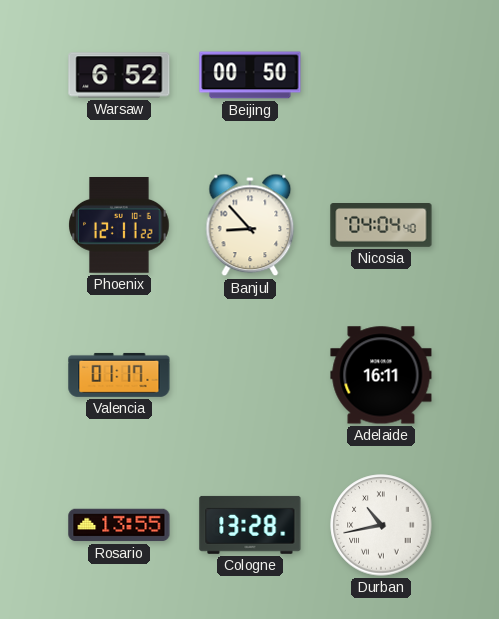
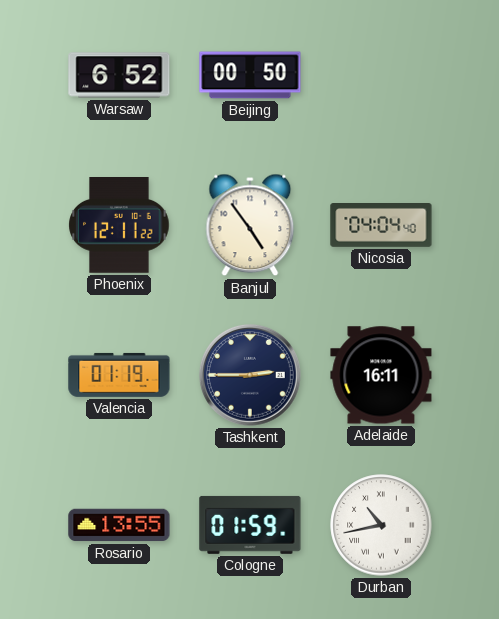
Banjul: 8:53 -> 4:54 (250, 225)
Valencia: 01:17 -> 01:19 (119, 375)
Tashkent: none -> 2:45 (250, 375)
Cologne: 13:28 -> 01:59 (250, 525)
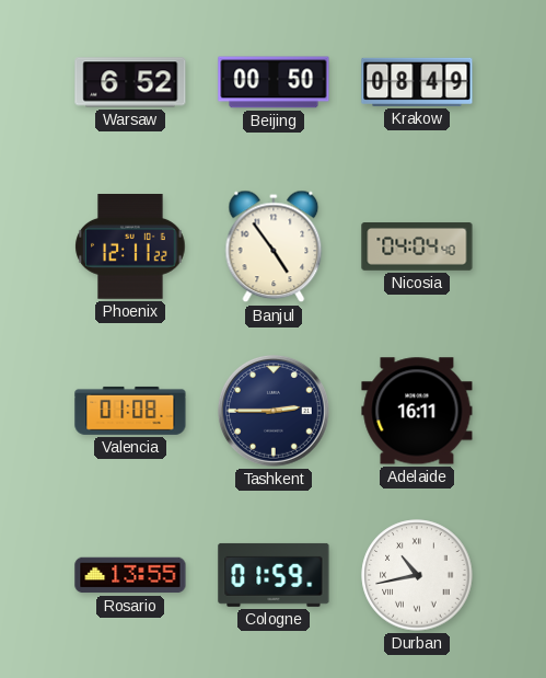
Krakow: none -> 08:49 (417, 82)
Valencia: 01:19 -> 01:08 (130, 411)
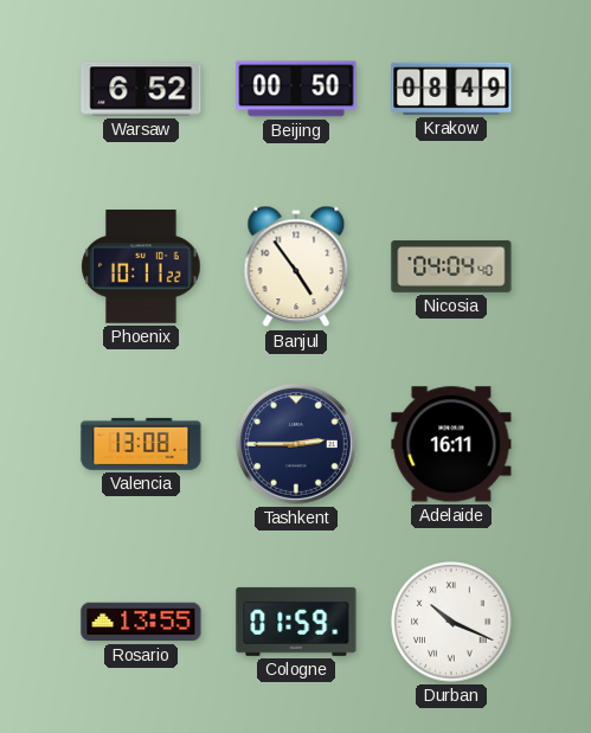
Phoenix: 12:11 -> 10:11 (141, 268)
Valencia: 01:08 -> 13:08 (141, 444)
Durban: 10:43 -> 10:19 (451, 622)
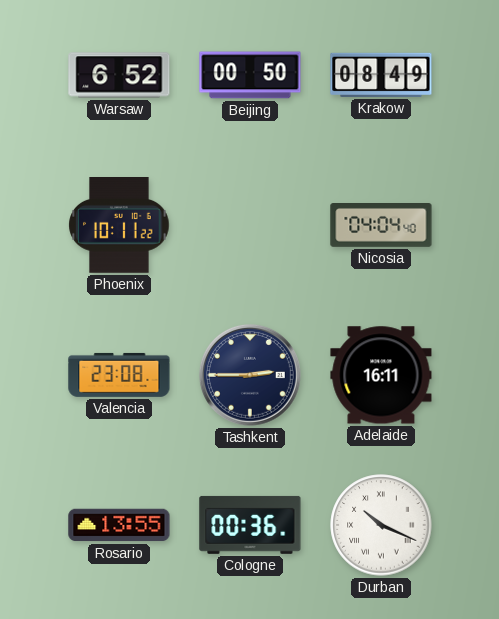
Banjul: 4:54 -> none (296, 266)
Valencia: 13:08 -> 23:08 (119, 375)
Cologne: 01:59 -> 00:36 (250, 525)
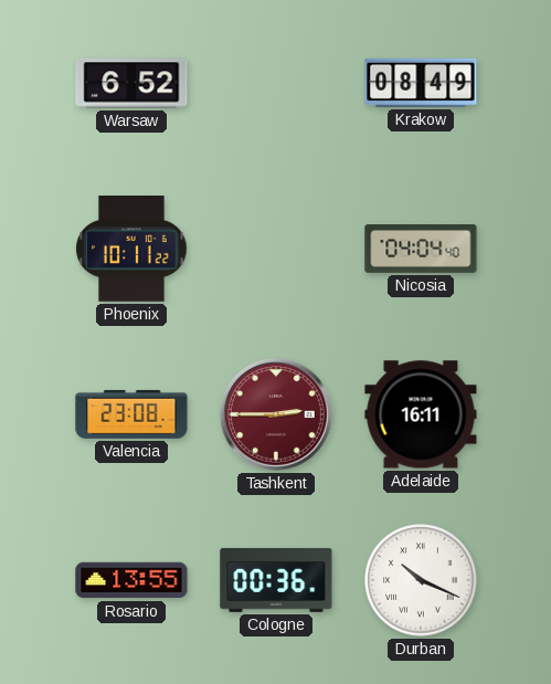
Beijing: 00:50 -> none (250, 75)
Tashkent dial: navy -> burgundy (276, 414)
